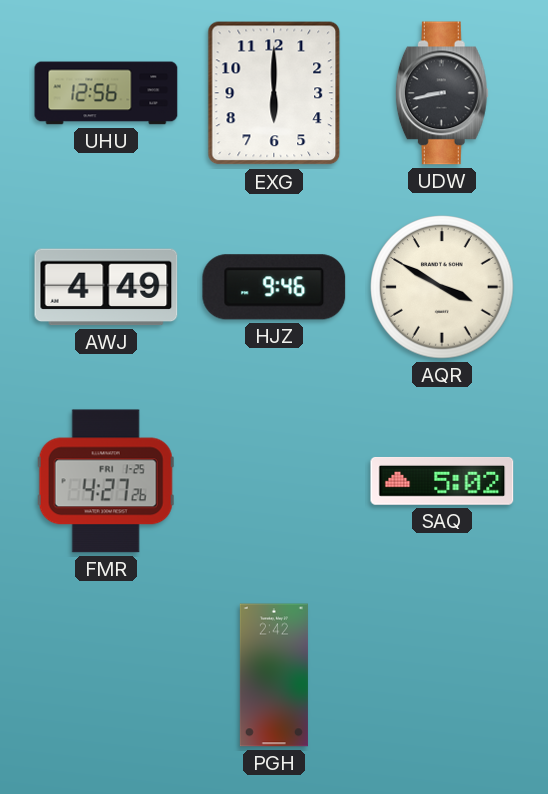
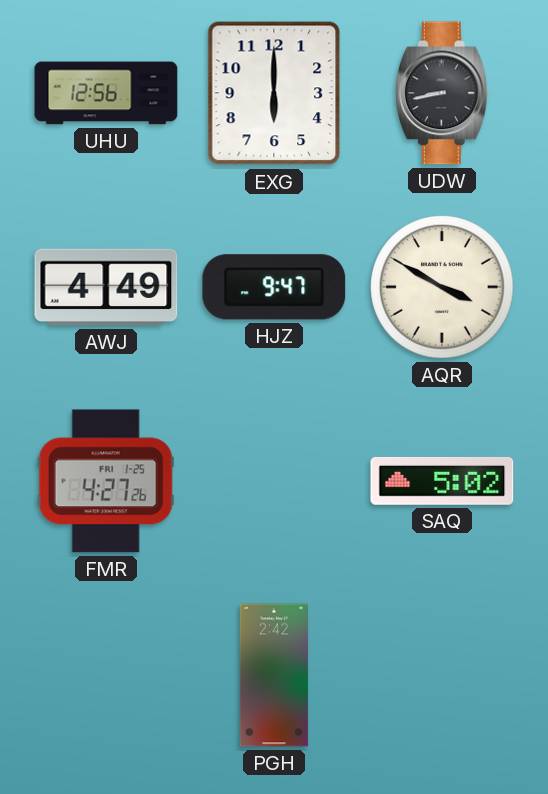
HJZ: 9:46 -> 9:47 (274, 287)
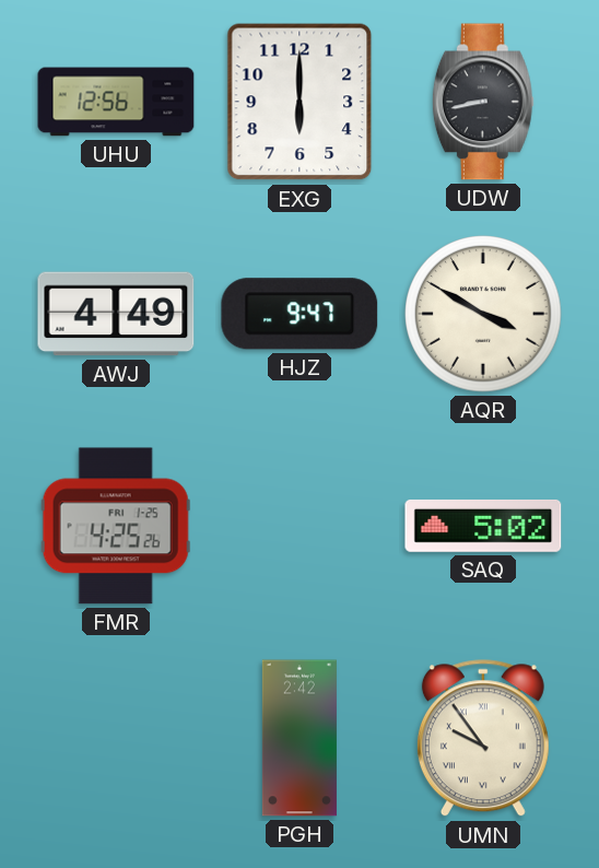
FMR: 4:27 -> 4:25 (116, 526)
UMN: none -> 9:54 (483, 739)
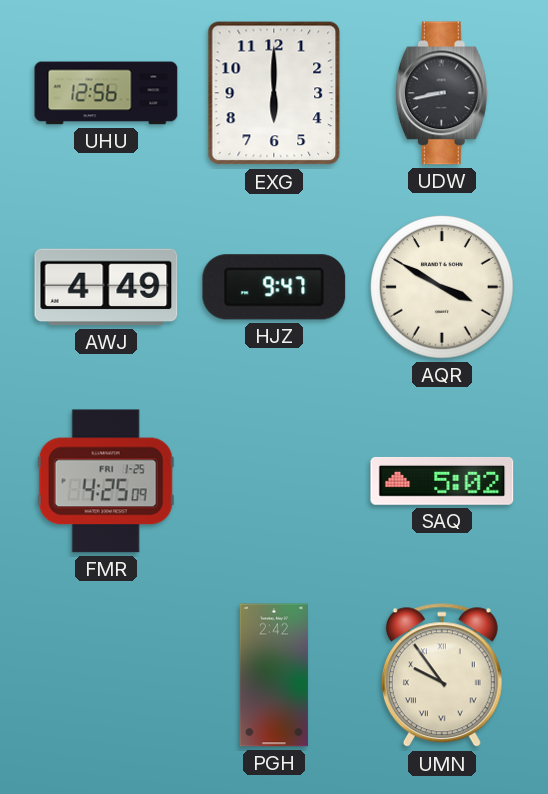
FMR: 4:25:26 -> 4:25:09 (106, 481)
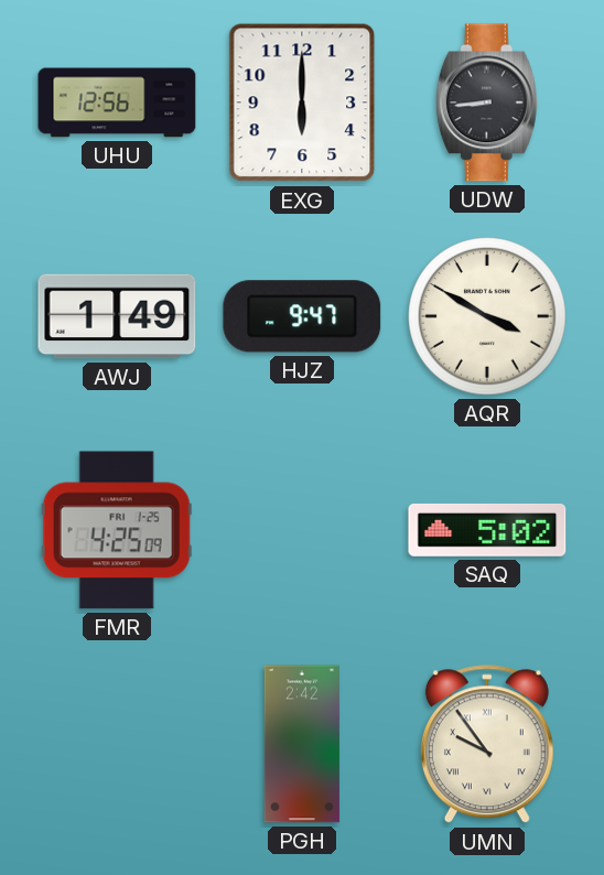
UDW: 8:43 -> 8:44 (487, 102)
AWJ: 4:49 -> 1:49 (117, 316)
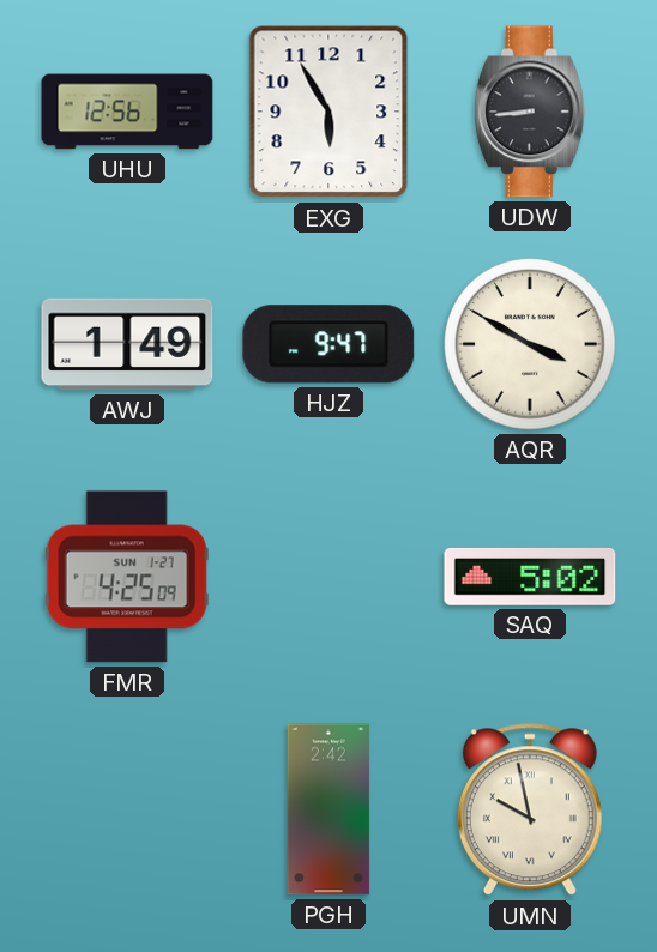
EXG: 6:00 -> 5:55 (328, 112)
FMR date: FRI 1-25 -> SUN 1-27 (127, 577)
UMN: 9:54 -> 9:58 (530, 811)
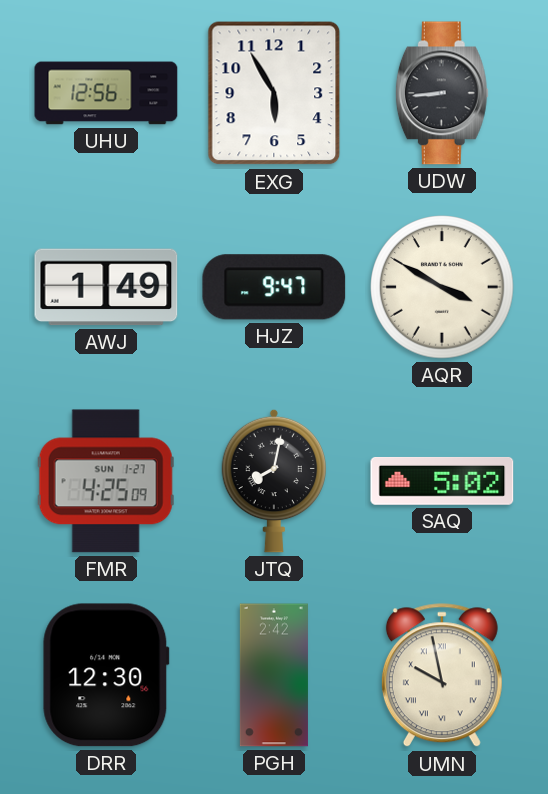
JTQ: none -> 8:02 (274, 481)
DRR: none -> 12:30 (106, 675)
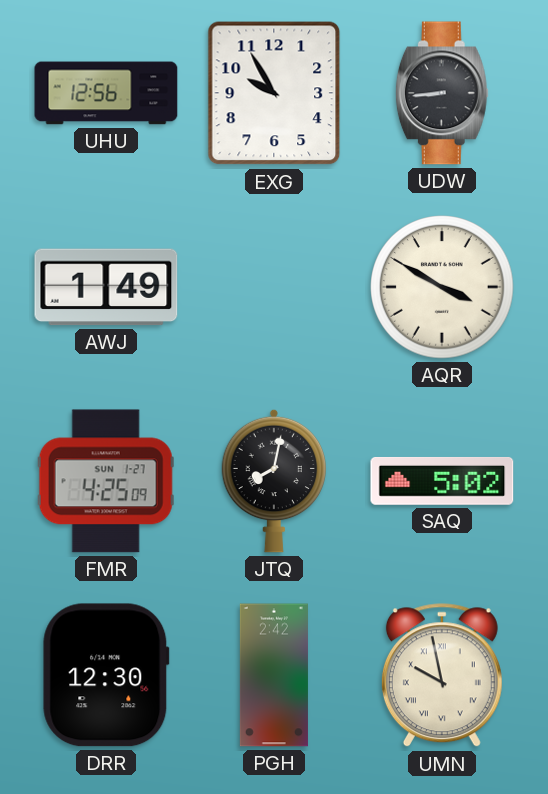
EXG: 5:55 -> 9:55 (274, 93)
HJZ: 9:47 -> none (274, 287)
